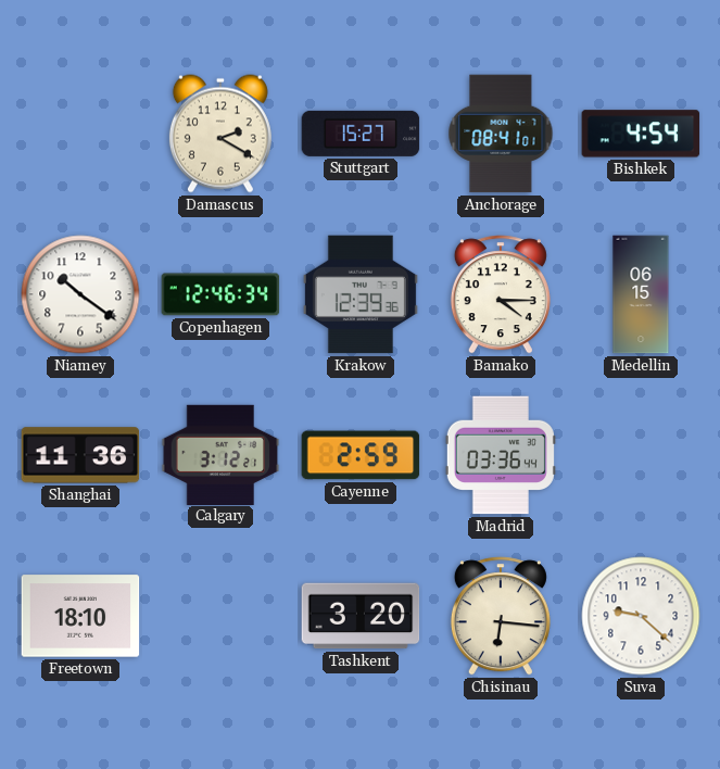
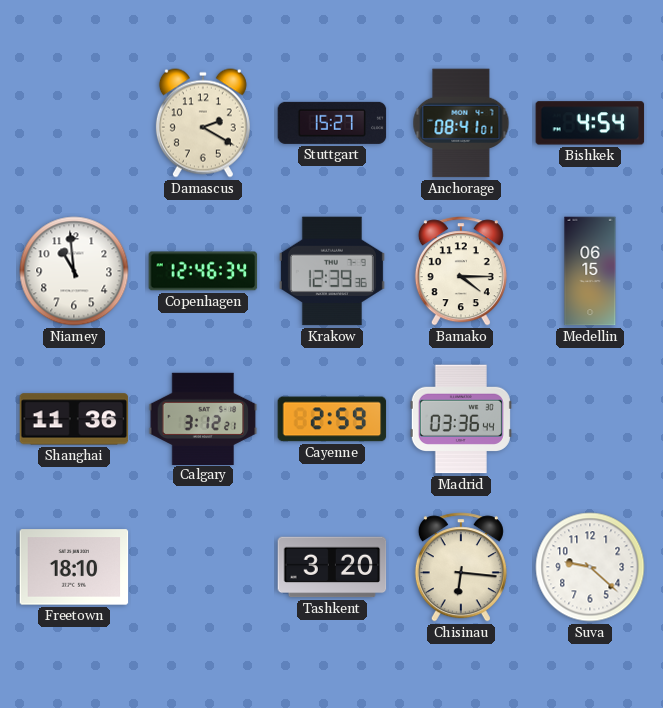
Niamey: 10:21 -> 10:59 (74, 271)
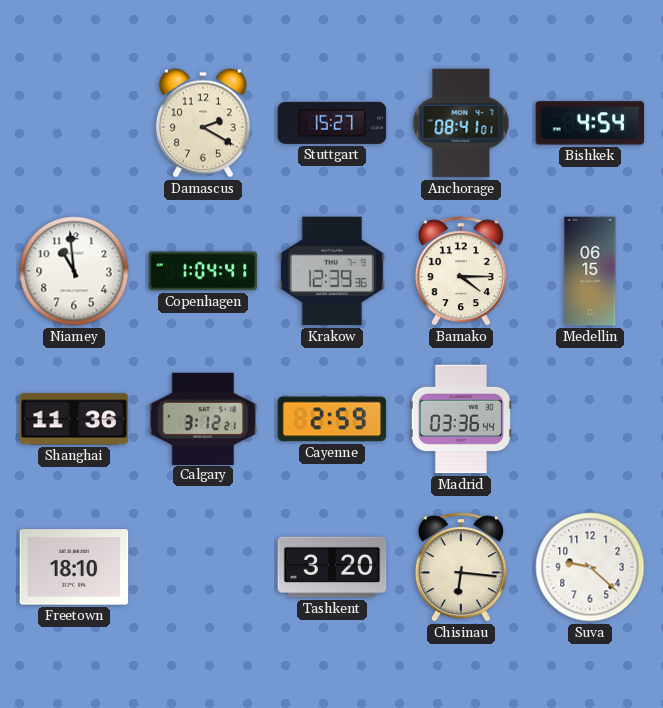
Copenhagen: 12:46 -> 1:04 (203, 271)
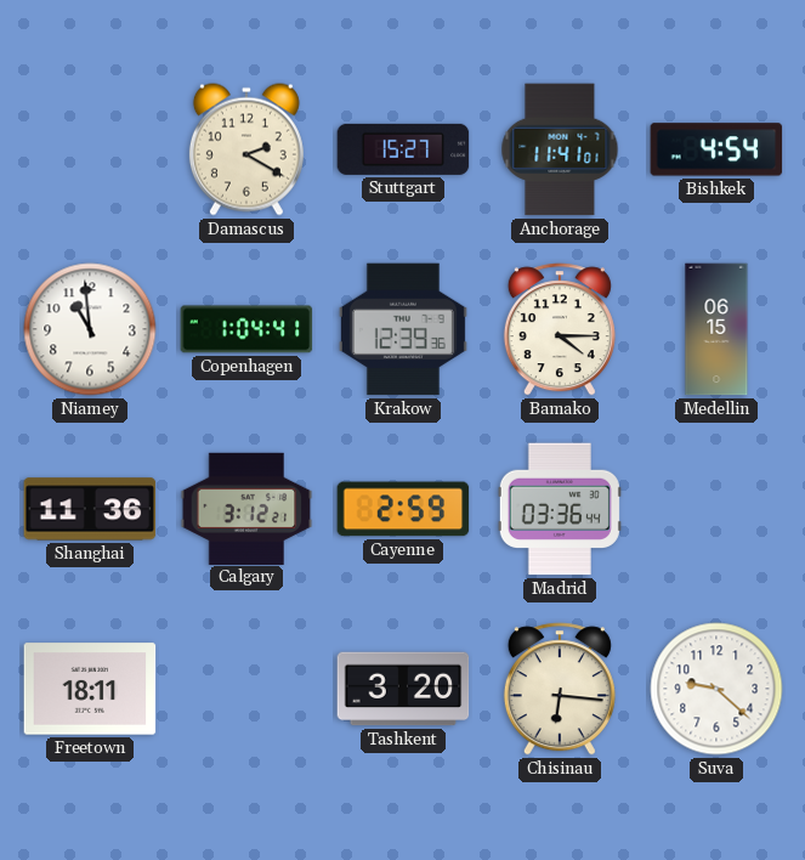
Anchorage: 08:41 -> 11:41 (560, 149)
Freetown: 18:10 -> 18:11 (90, 689)
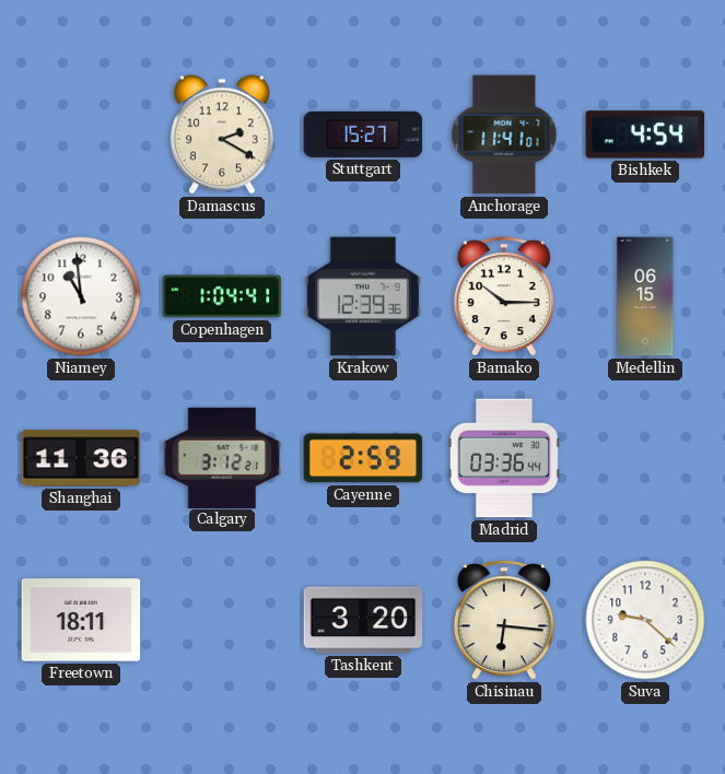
Bamako: 4:15 -> 10:15 (504, 296)
